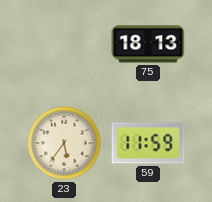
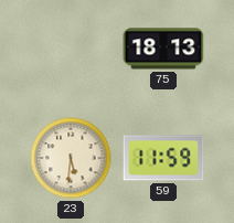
23: 5:36 -> 5:31 (71, 158)
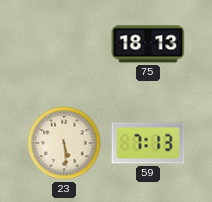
23: 5:31 -> 5:29 (64, 143)
59: 11:59 -> 7:13 (148, 143)
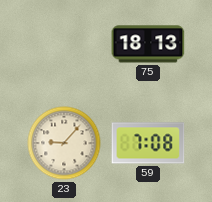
23: 5:29 -> 9:07 (64, 143)
59: 7:13 -> 7:08 (148, 143)
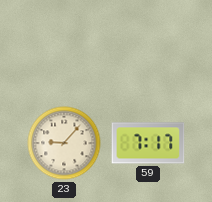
75: 18:13 -> none (148, 44)
59: 7:08 -> 7:17 (148, 143)
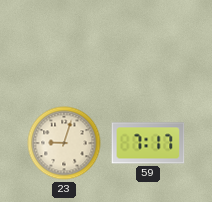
23: 9:07 -> 9:03 (64, 143)
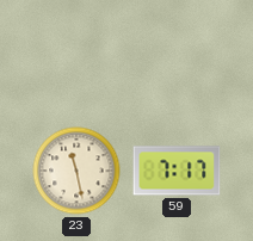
23: 9:03 -> 11:28 (76, 171)
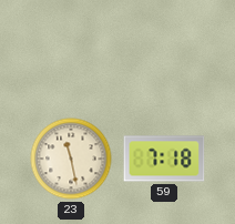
59: 7:17 -> 7:18 (164, 159)
